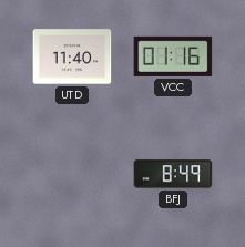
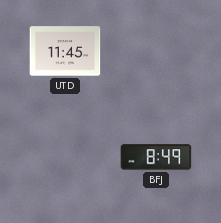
UTD: 11:40 -> 11:45 (65, 51)
VCC: 01:16 -> none (173, 56)
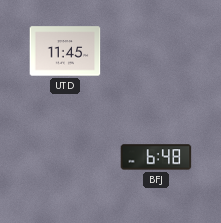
BFJ: 8:49 -> 6:48 (156, 157)
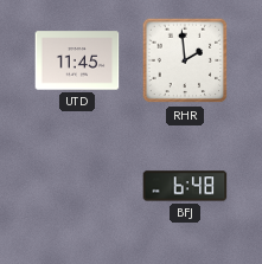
RHR: none -> 1:59 (185, 60)
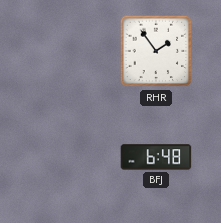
UTD: 11:45 -> none (77, 60)
RHR: 1:59 -> 1:54 (156, 51)
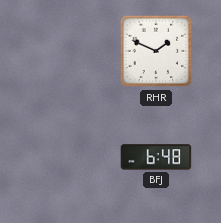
RHR: 1:54 -> 1:49 (156, 51)
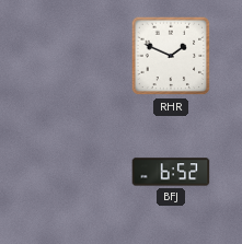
BFJ: 6:48 -> 6:52 (171, 172)
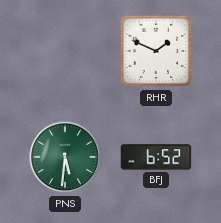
PNS: none -> 5:31 (65, 157)
